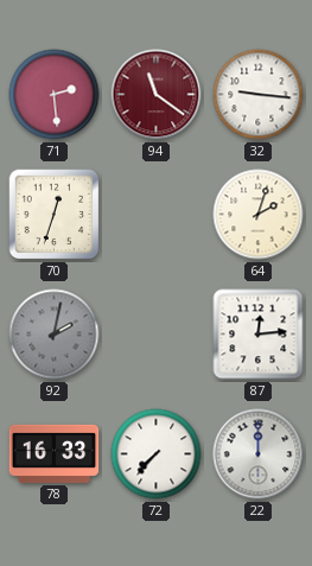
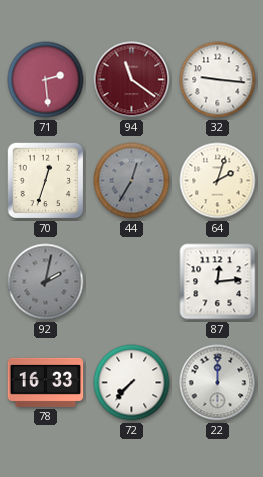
44: none -> 12:35 (132, 181)
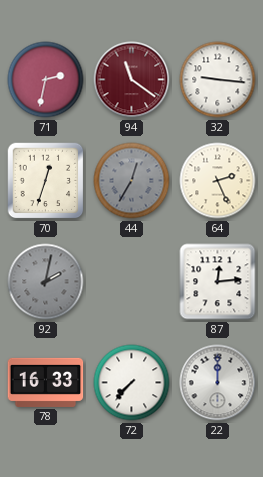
71: 2:29 -> 2:32 (46, 80)
64: 2:03 -> 2:26 (218, 181)
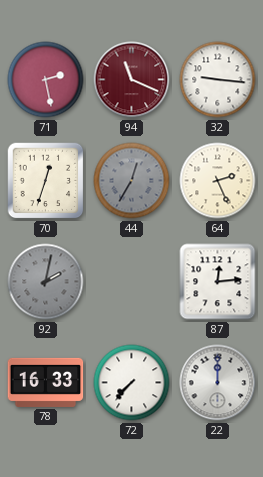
71: 2:32 -> 2:28 (46, 80)
94: 11:21 -> 11:19 (132, 80)
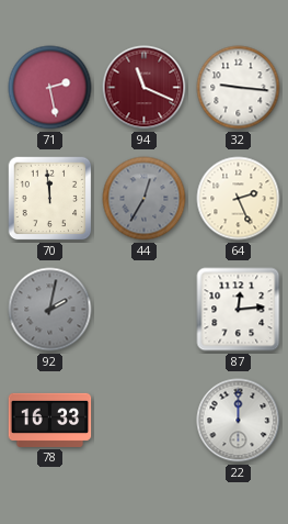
70: 12:33 -> 11:59 (50, 199)
72: 7:37 -> none (132, 383)
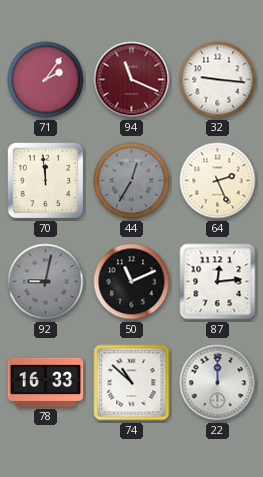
71: 2:28 -> 2:06 (46, 80)
92: 2:02 -> 9:02 (46, 282)
50: none -> 11:11 (132, 282)
74: none -> 10:52 (132, 383)
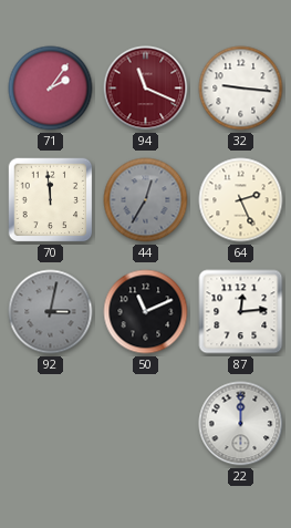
92: 9:02 -> 3:02 (51, 312)
78: 16:33 -> none (46, 382)
74: 10:52 -> none (132, 383)
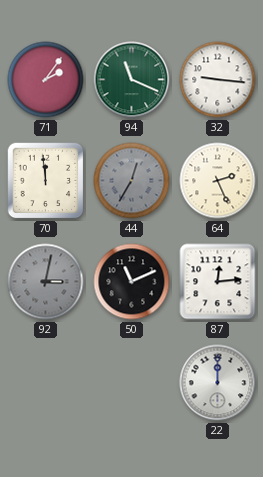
94 dial: burgundy -> green (132, 80)
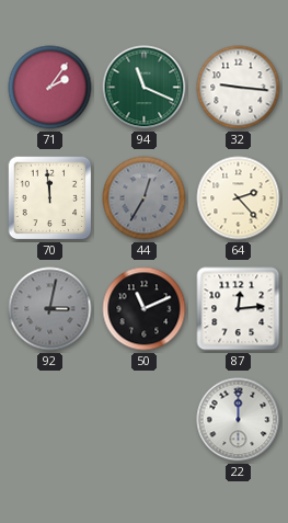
64: 2:26 -> 2:23 (239, 198)
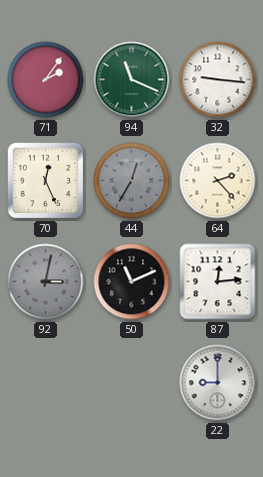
70: 11:59 -> 12:26 (46, 181)
22: 12:00 -> 9:00 (218, 383)
